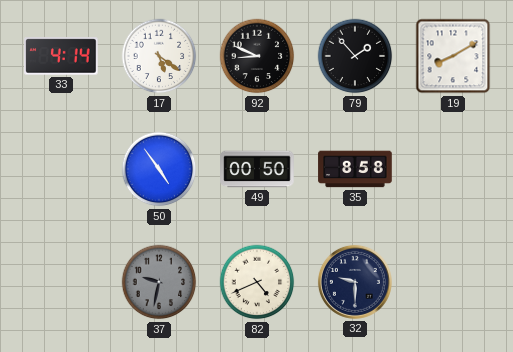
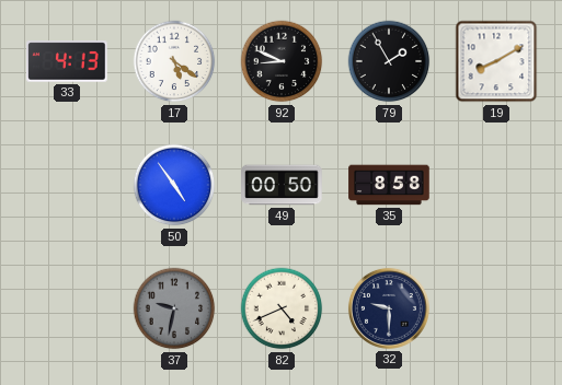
33: 4:14 -> 4:13 (67, 61)
79: 1:53 -> 1:55 (389, 61)
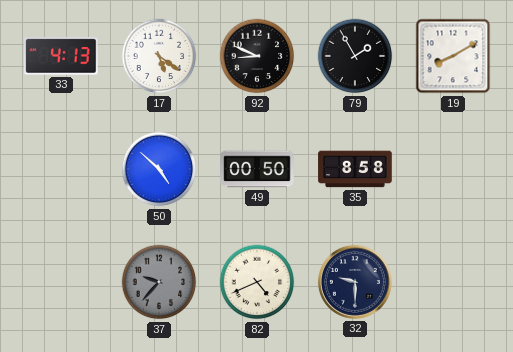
50: 4:54 -> 4:52 (159, 169)
37: 9:32 -> 9:37 (159, 282)
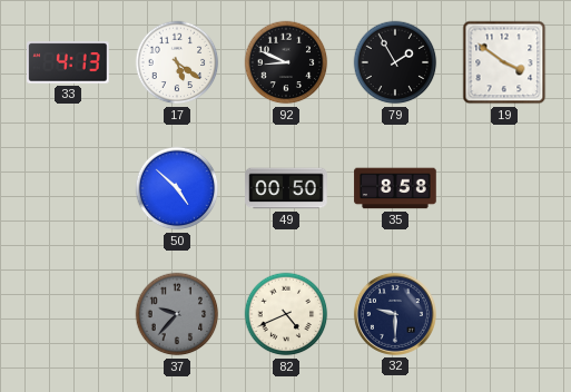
19: 8:10 -> 3:51 (504, 62)
